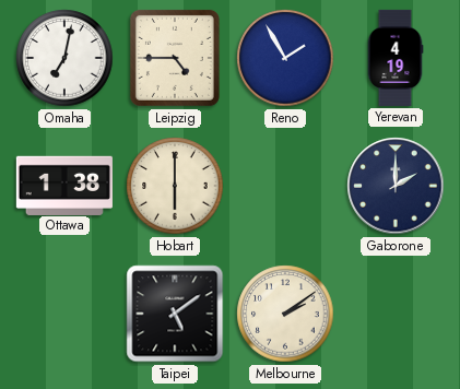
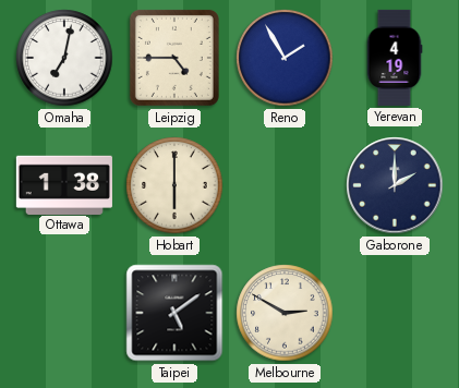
Melbourne: 2:09 -> 2:50 (285, 313)
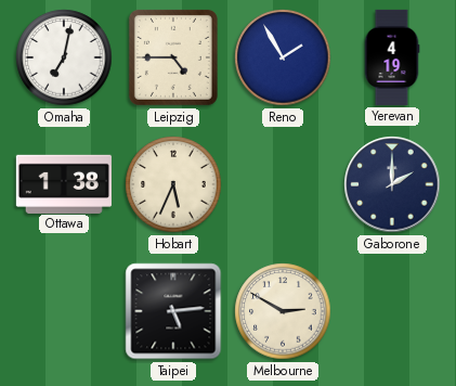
Hobart: 6:00 -> 5:34 (173, 184)
Taipei: 5:09 -> 5:14 (173, 311)
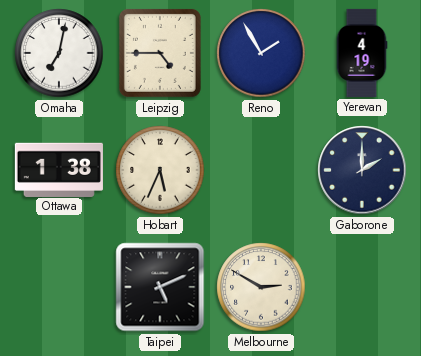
Taipei: 5:14 -> 5:11 (160, 287)
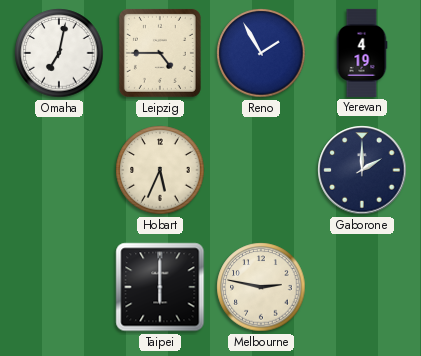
Ottawa: 1:38 -> none (59, 169)
Taipei: 5:11 -> 6:00 (160, 287)
Melbourne: 2:50 -> 2:47 (261, 287)
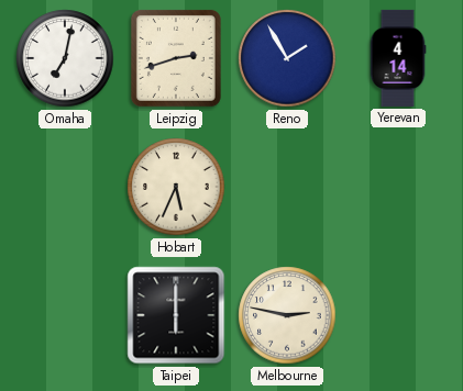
Leipzig: 4:45 -> 2:42 (176, 58)
Yerevan: 4:19 -> 4:14 (398, 58)
Gaborone: 2:00 -> none (362, 170)
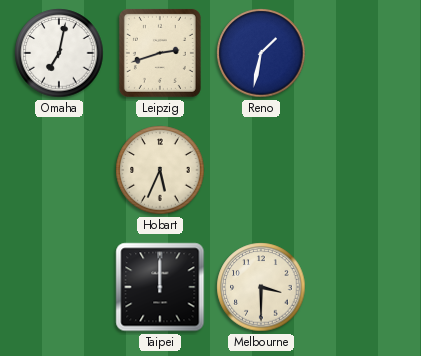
Reno: 1:55 -> 1:32 (261, 53)
Yerevan: 4:14 -> none (398, 58)
Taipei: 6:00 -> 12:00 (160, 287)
Melbourne: 2:47 -> 3:30 (261, 287)
